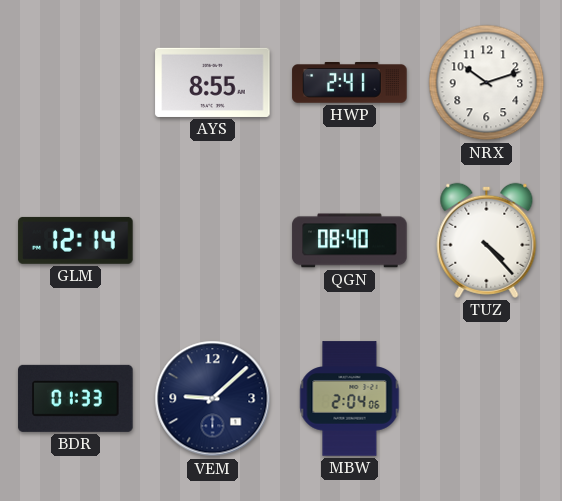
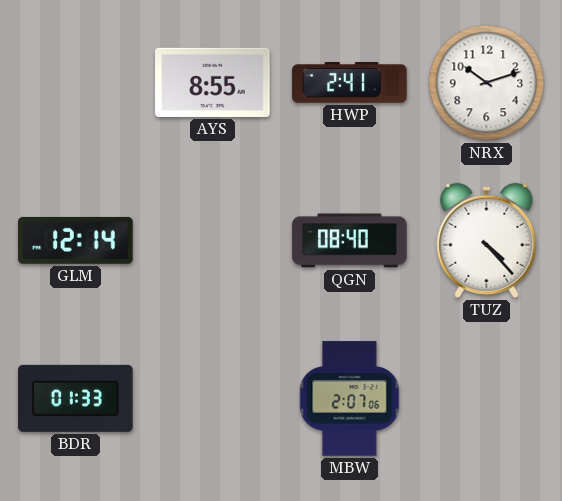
VEM: 9:08 -> none (213, 399)
MBW: 2:04 -> 2:07 (350, 399)
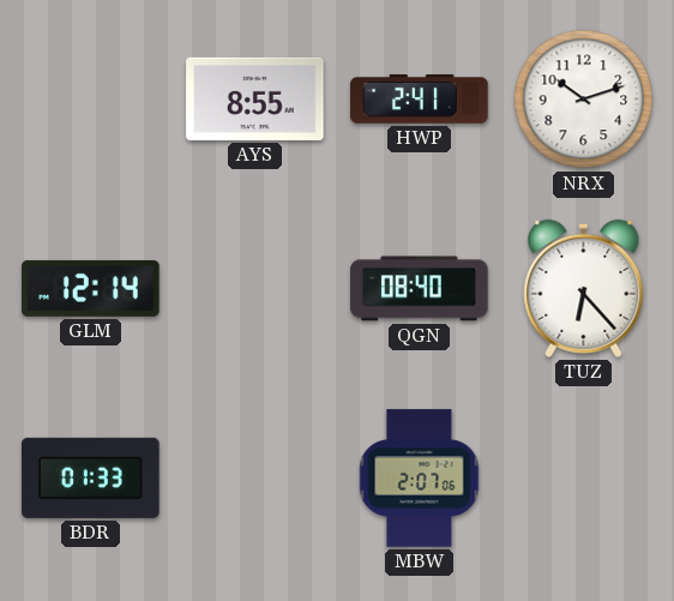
TUZ: 4:23 -> 6:23 (584, 288)
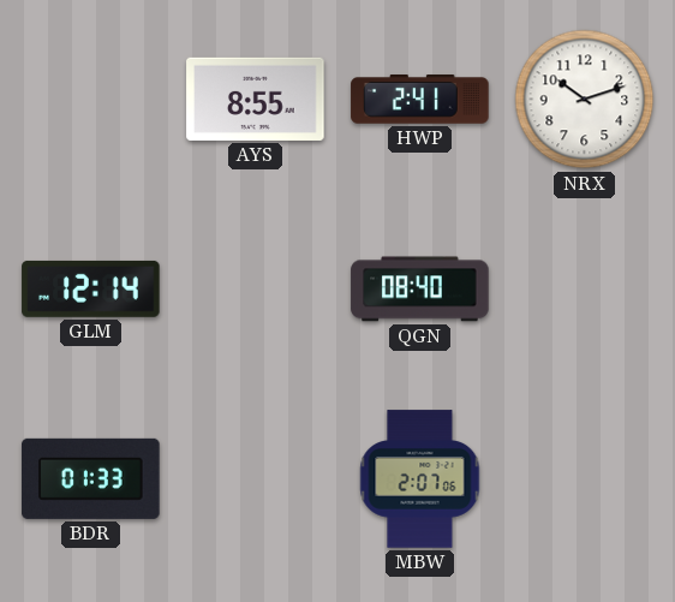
TUZ: 6:23 -> none (584, 288)
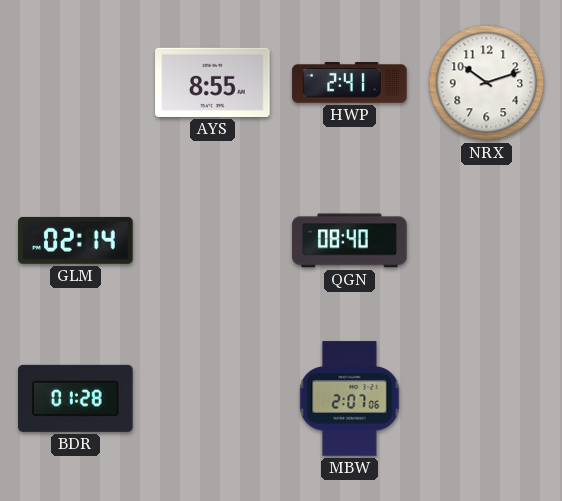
GLM: 12:14 -> 02:14 (76, 240)
BDR: 01:33 -> 01:28 (76, 398)
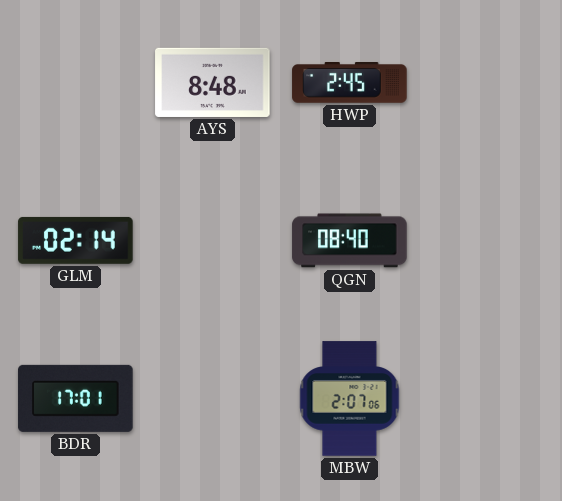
AYS: 8:55 -> 8:48 (213, 82)
HWP: 2:41 -> 2:45 (350, 83)
NRX: 10:12 -> none (487, 83)
BDR: 01:28 -> 17:01 (76, 398)
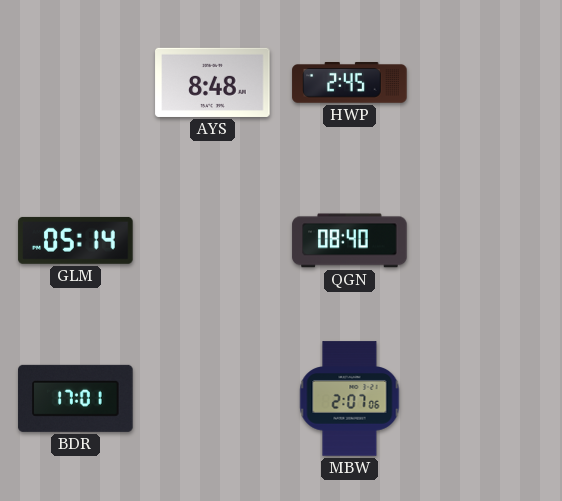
GLM: 02:14 -> 05:14 (76, 240)
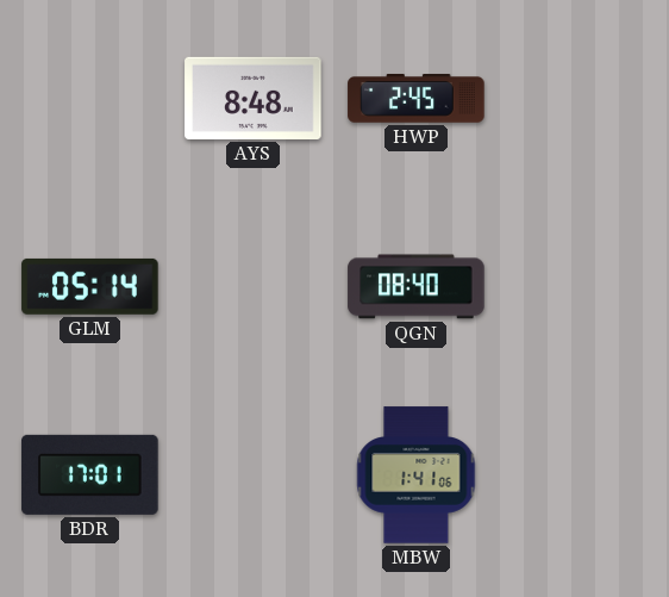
MBW: 2:07 -> 1:41 (417, 475)
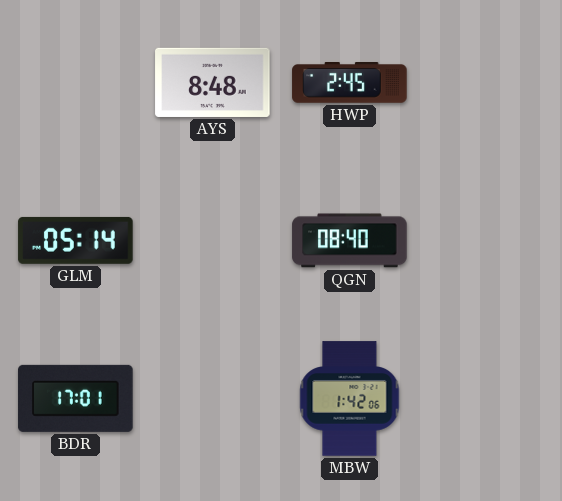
MBW: 1:41 -> 1:42 (350, 399)
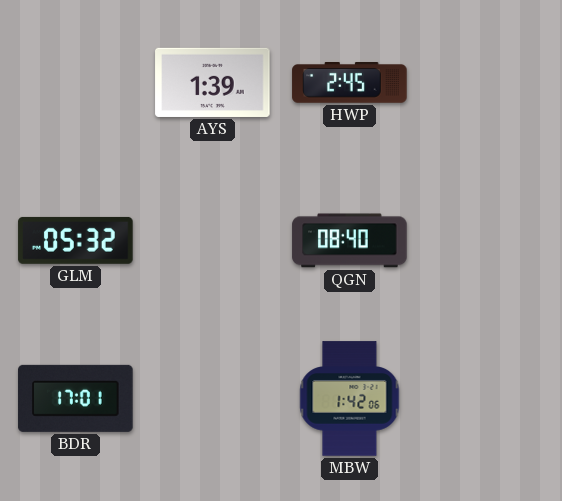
AYS: 8:48 -> 1:39 (213, 82)
GLM: 05:14 -> 05:32 (76, 240)
